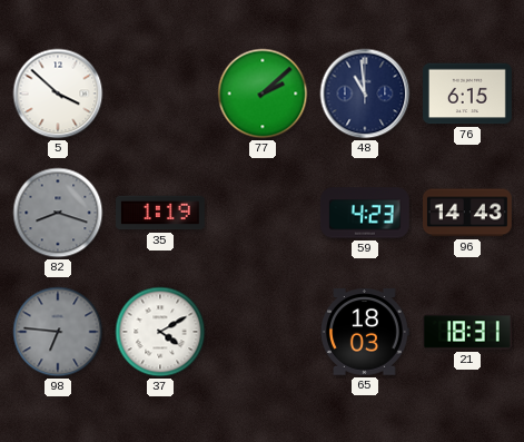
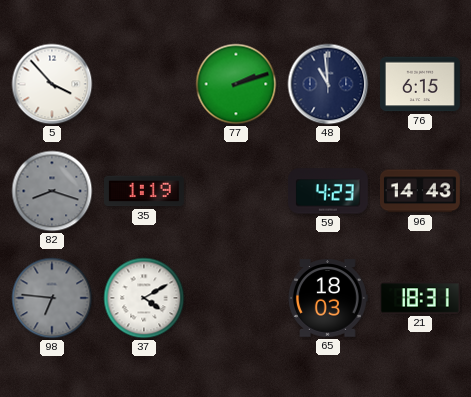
5: 3:52 -> 3:53 (52, 84)
77: 2:08 -> 2:12 (236, 84)
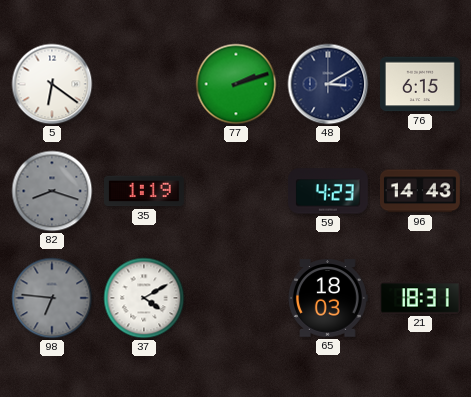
5: 3:53 -> 6:21 (52, 84)
48: 10:59 -> 3:10 (328, 84)
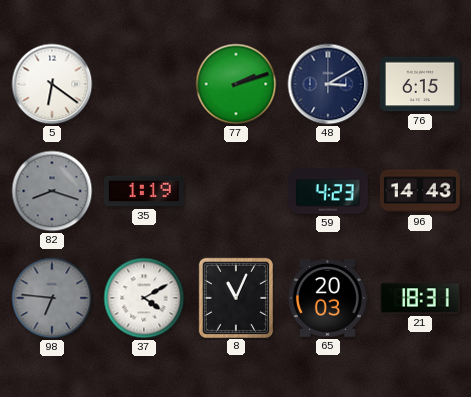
8: none -> 11:04 (235, 297)
65: 18:03 -> 20:03 (328, 298)
